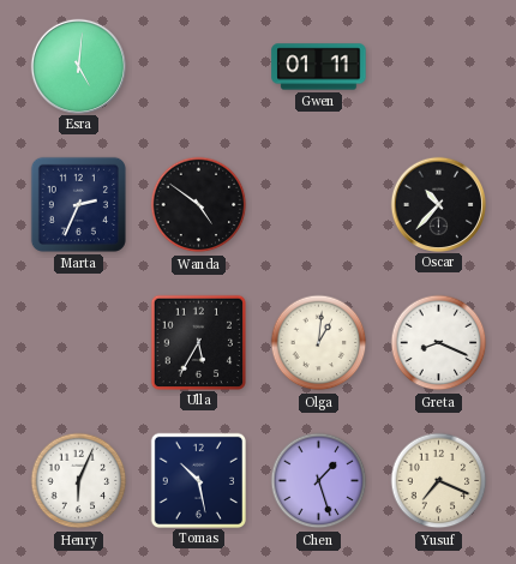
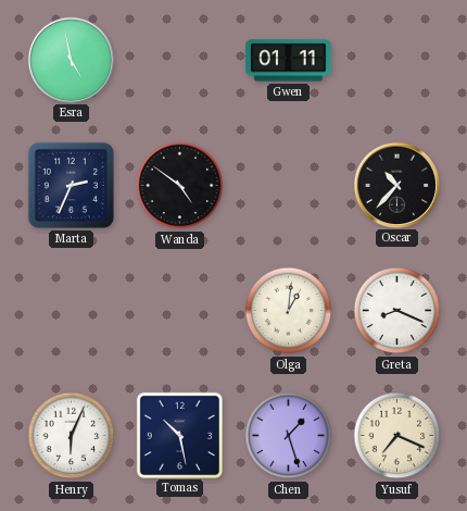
Esra: 5:01 -> 4:58 (71, 60)
Ulla: 5:35 -> none (198, 342)
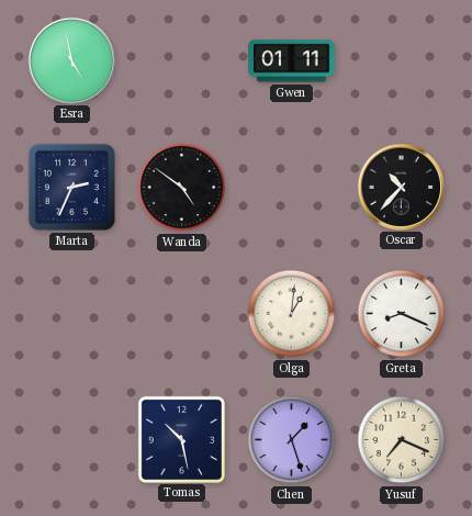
Henry: 6:04 -> none (72, 436)
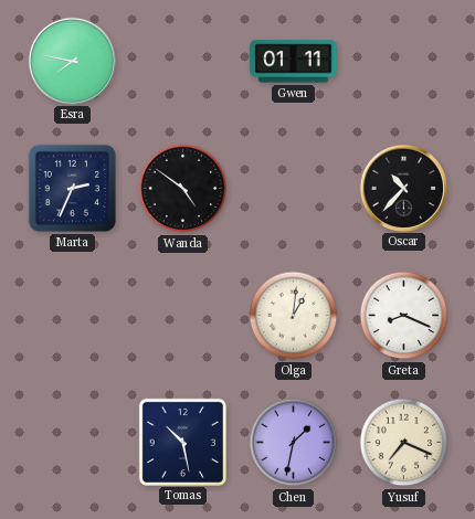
Esra: 4:58 -> 7:47 (72, 61)
Chen: 1:27 -> 1:32 (294, 443)
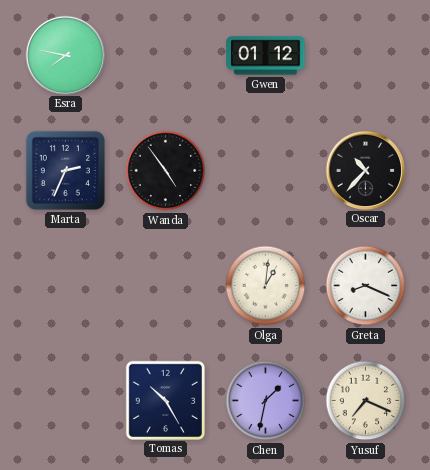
Gwen: 01:11 -> 01:12 (266, 56)
Wanda: 4:51 -> 4:54 (166, 171)
Tomas: 10:28 -> 10:25 (165, 400)
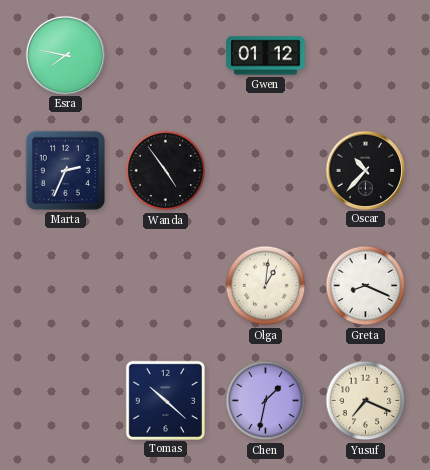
Tomas: 10:25 -> 10:22 (165, 400)
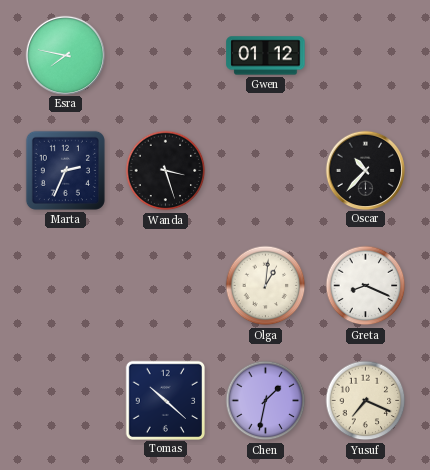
Wanda: 4:54 -> 3:27 (166, 171)
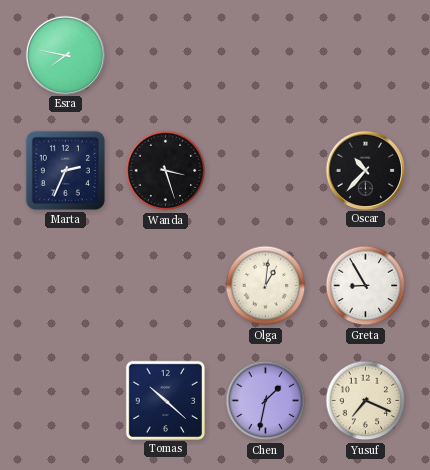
Gwen: 01:12 -> none (266, 56)
Greta: 8:19 -> 8:55 (366, 286)
